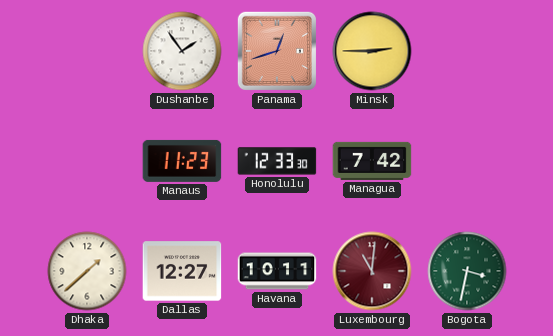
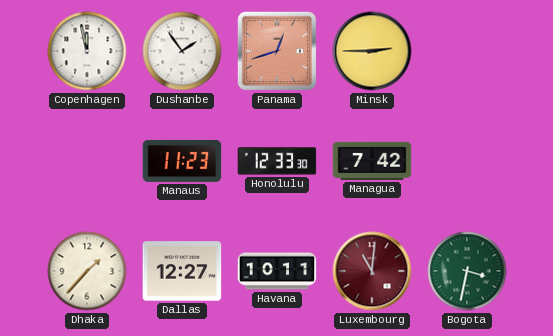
Copenhagen: none -> 11:58 (87, 51)
Dhaka: 1:38 -> 1:37 (87, 271)
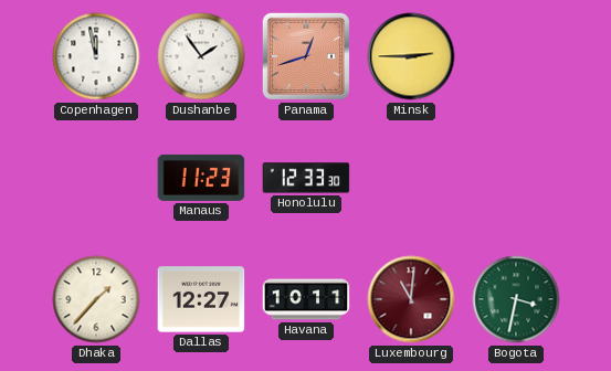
Managua: 7:42 -> none (372, 161)
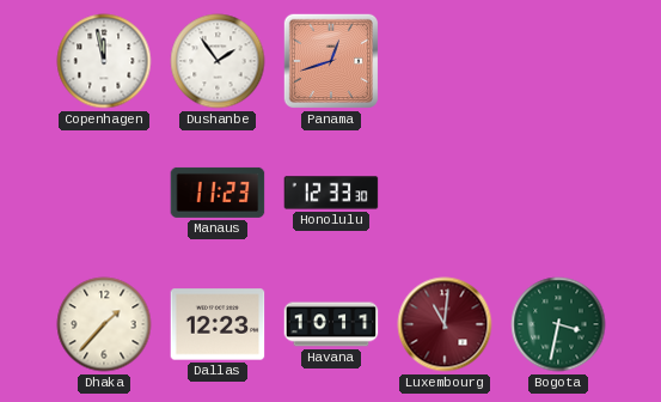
Minsk: 2:45 -> none (411, 56)
Dallas: 12:27 -> 12:23 (218, 324)
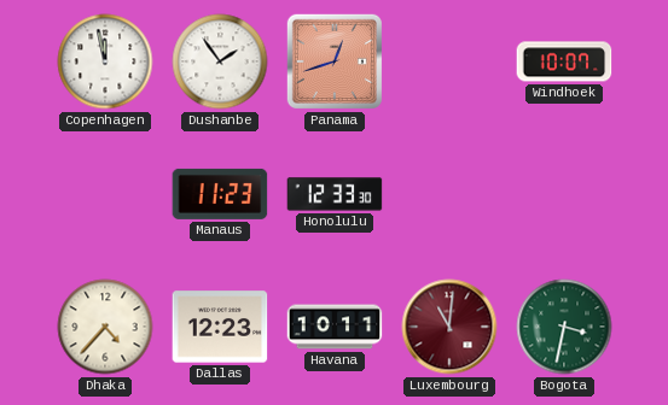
Windhoek: none -> 10:07 (564, 61)
Dhaka: 1:37 -> 4:37 (105, 327)
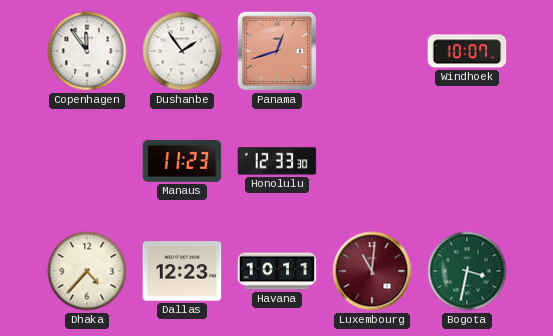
Copenhagen: 11:58 -> 11:54 (87, 51)
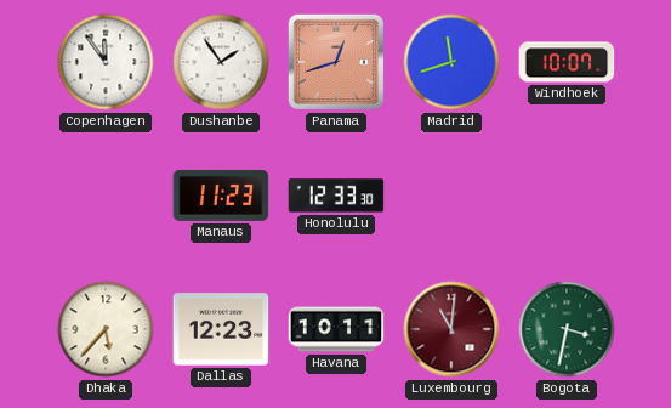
Madrid: none -> 11:42 (451, 62)
Dhaka: 4:37 -> 5:37 (106, 329)
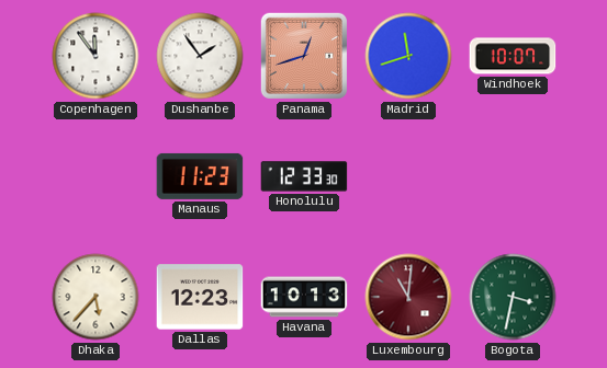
Havana: 10:11 -> 10:13 (304, 297)
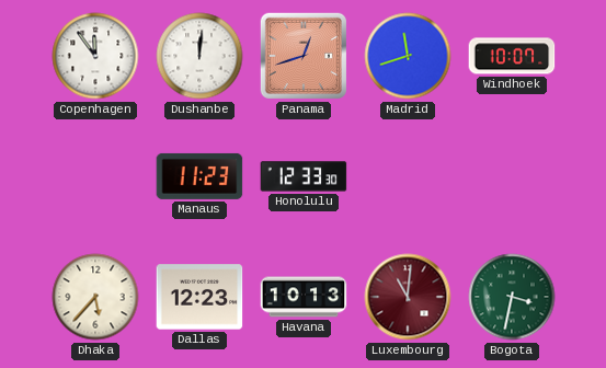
Dushanbe: 1:54 -> 12:01 (199, 56)
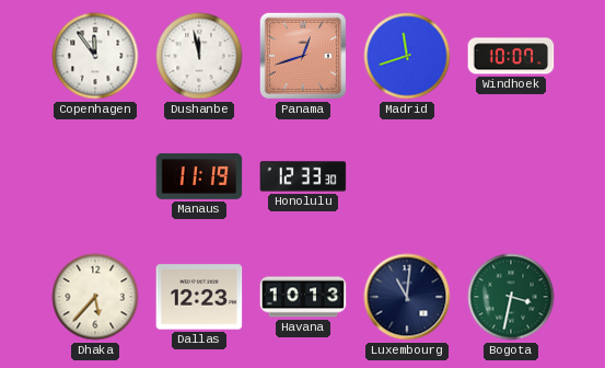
Dushanbe: 12:01 -> 11:58 (199, 56)
Manaus: 11:23 -> 11:19 (199, 176)
Luxembourg dial: burgundy -> navy (407, 297)
